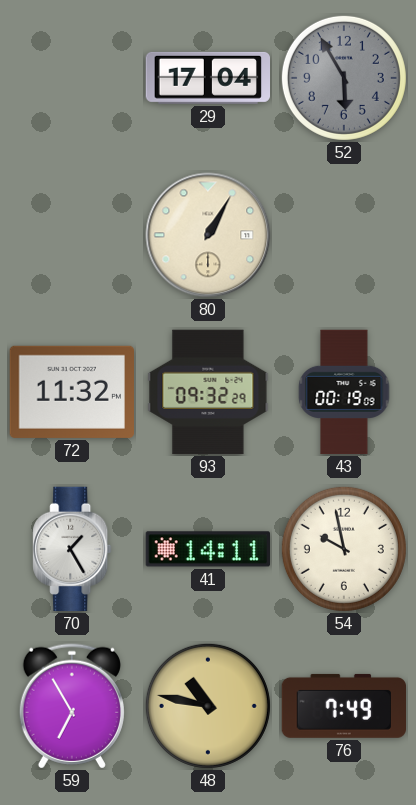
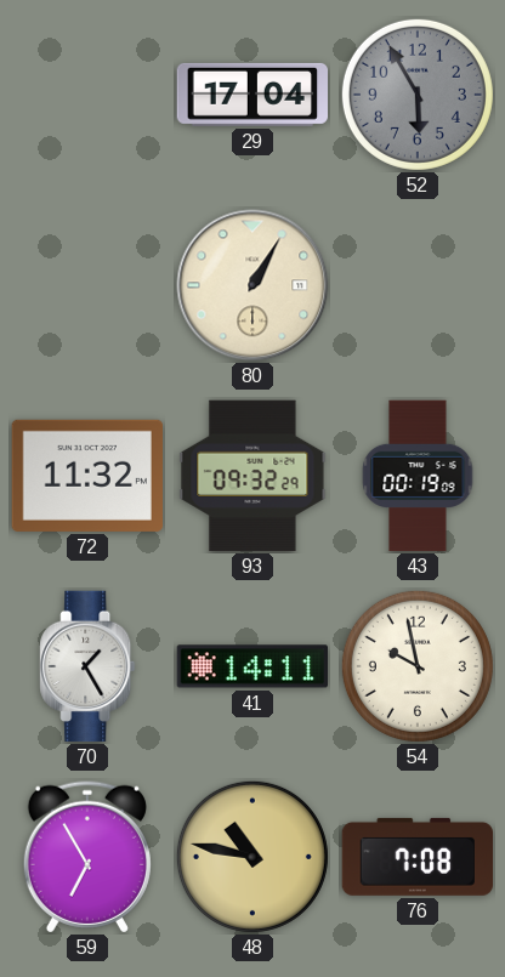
76: 7:49 -> 7:08 (416, 857)
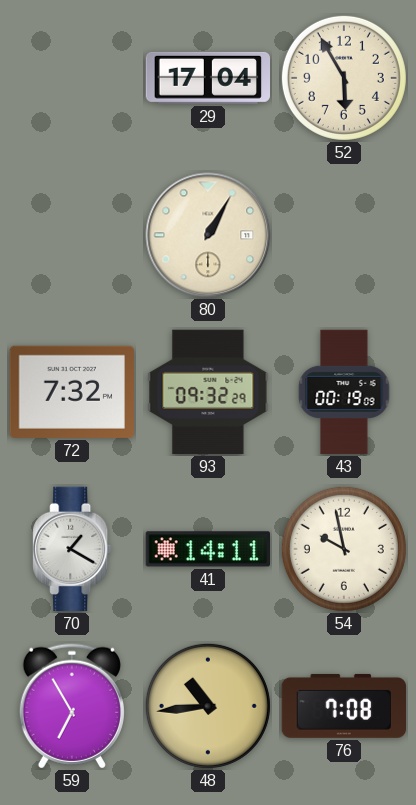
52 dial: grey -> cream (344, 78)
72: 11:32 -> 7:32 (71, 392)
70: 1:25 -> 1:20 (72, 549)
48: 10:47 -> 10:44 (208, 706)
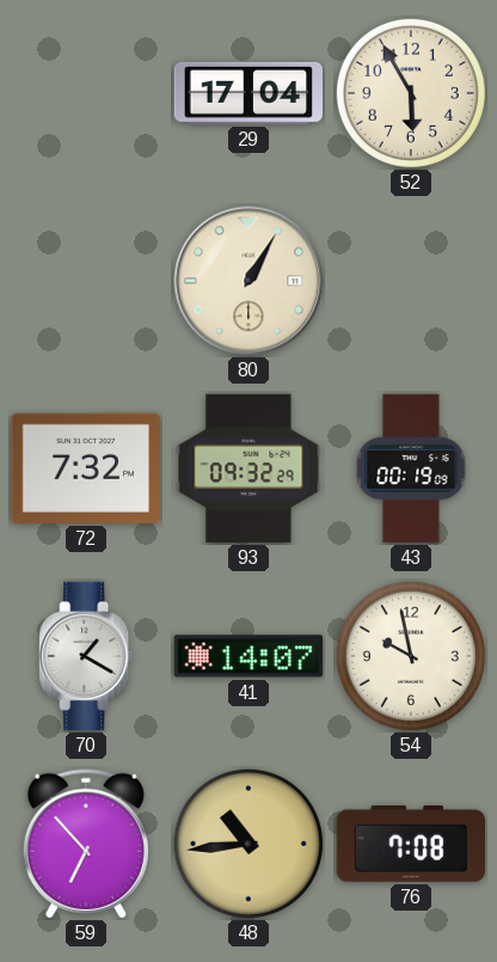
41: 14:11 -> 14:07 (247, 656)
59: 6:55 -> 6:53 (86, 844)
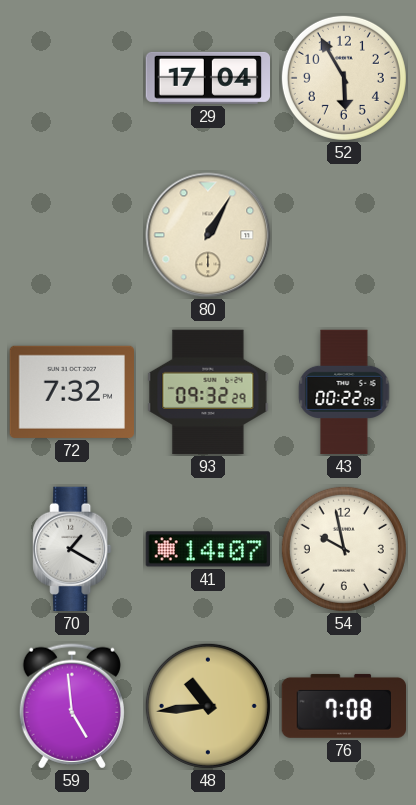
43: 00:19 -> 00:22 (344, 392)
59: 6:53 -> 4:59 (72, 706)
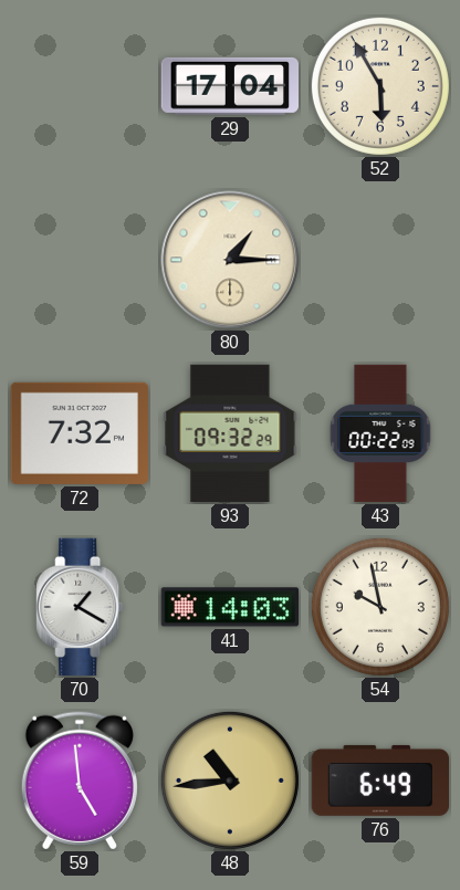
80: 1:05 -> 1:15 (230, 260)
41: 14:07 -> 14:03 (229, 607)
76: 7:08 -> 6:49 (379, 781)
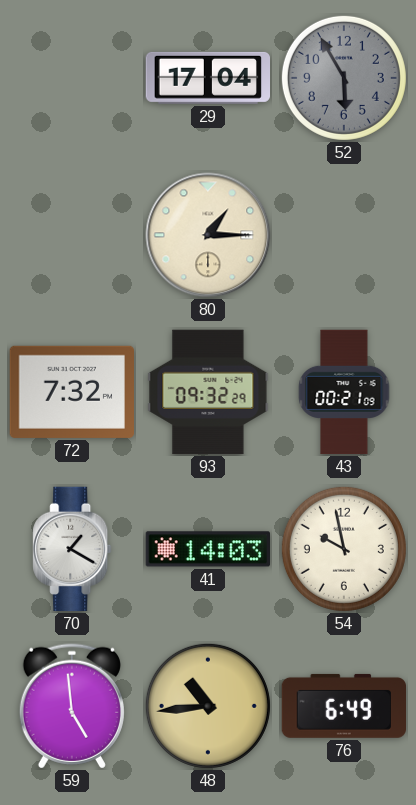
52 dial: cream -> grey (344, 78)
43: 00:22 -> 00:21 (344, 392)
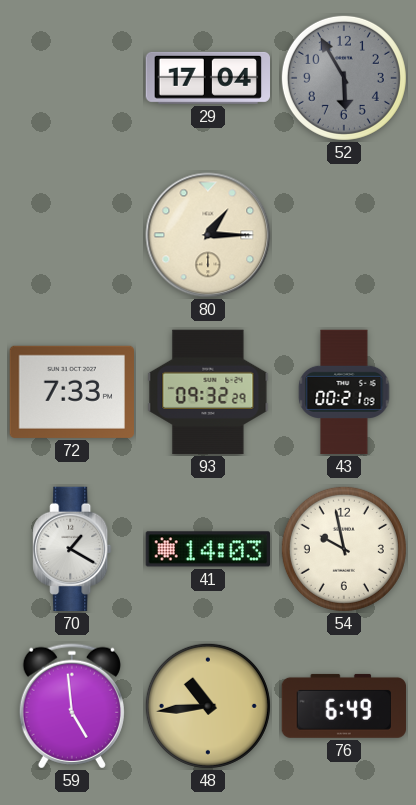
72: 7:32 -> 7:33 (71, 392)
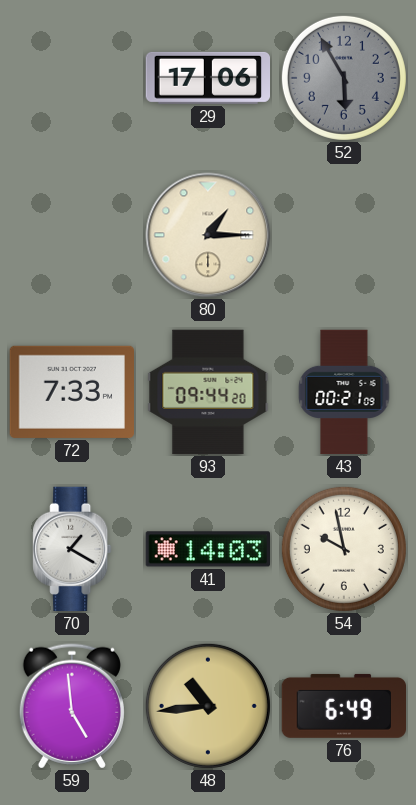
29: 17:04 -> 17:06 (207, 78)
93: 09:32 -> 09:44 (208, 392)
